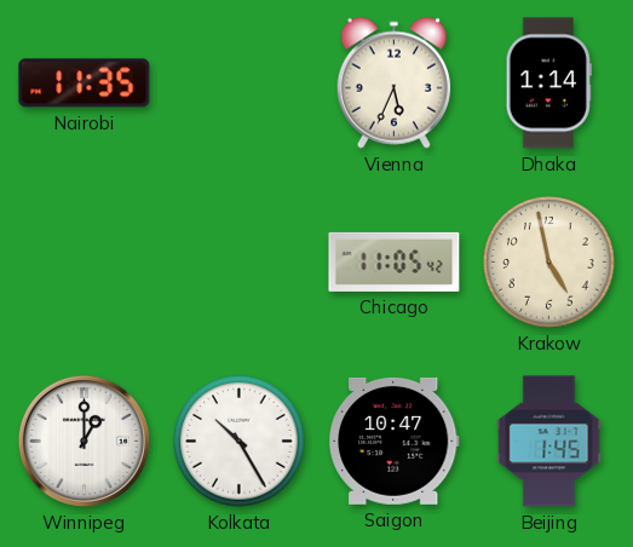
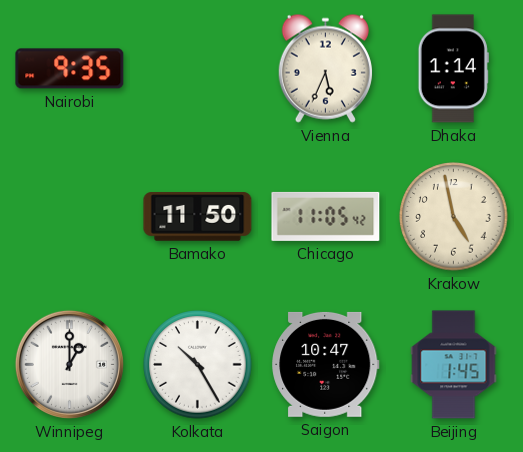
Nairobi: 11:35 -> 9:35 (70, 69)
Bamako: none -> 11:50 (198, 217)
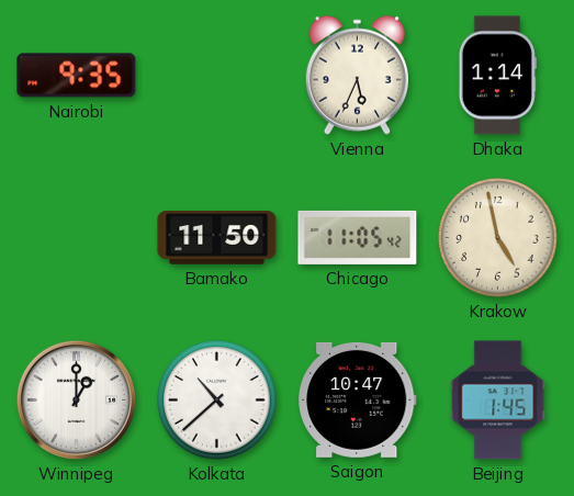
Kolkata: 10:25 -> 10:38 (217, 401)
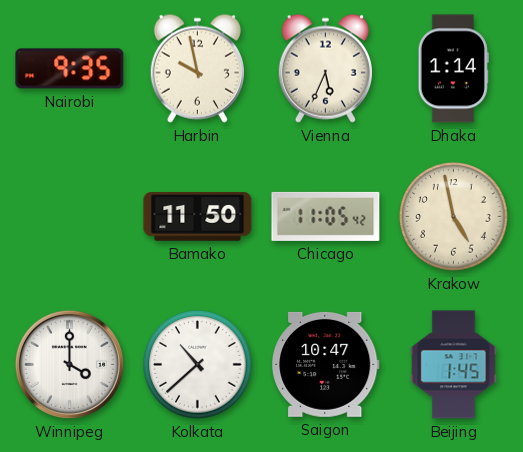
Harbin: none -> 9:58 (197, 68)
Winnipeg: 1:00 -> 4:00 (69, 364)
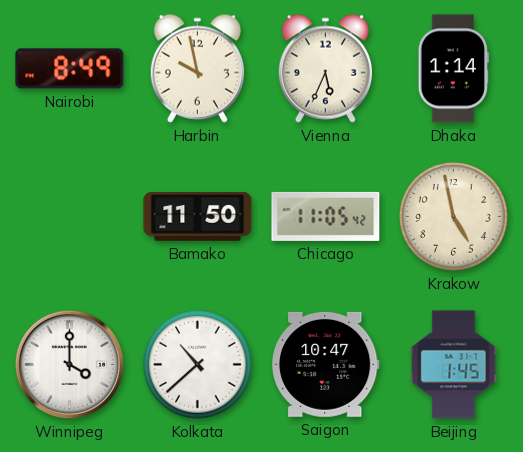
Nairobi: 9:35 -> 8:49 (70, 69)
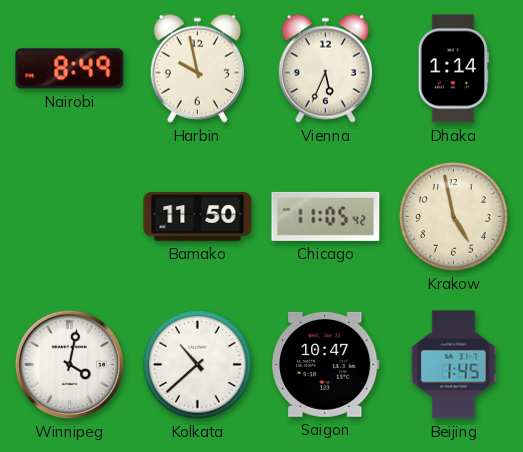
Winnipeg: 4:00 -> 4:02 (69, 364)
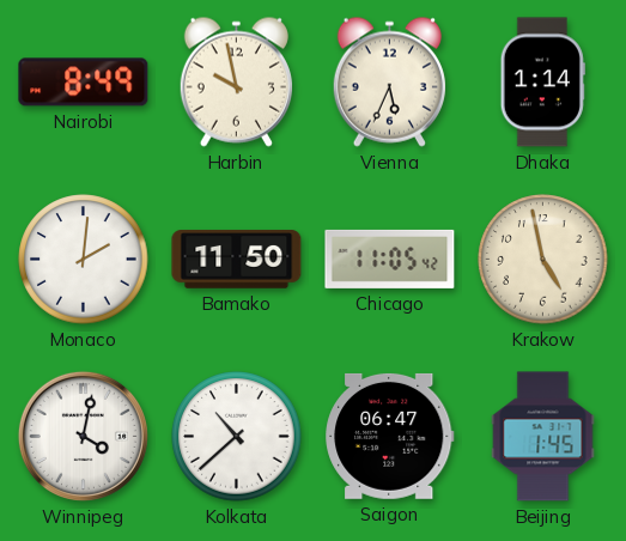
Monaco: none -> 2:01 (84, 260)
Saigon: 10:47 -> 06:47 (390, 436)
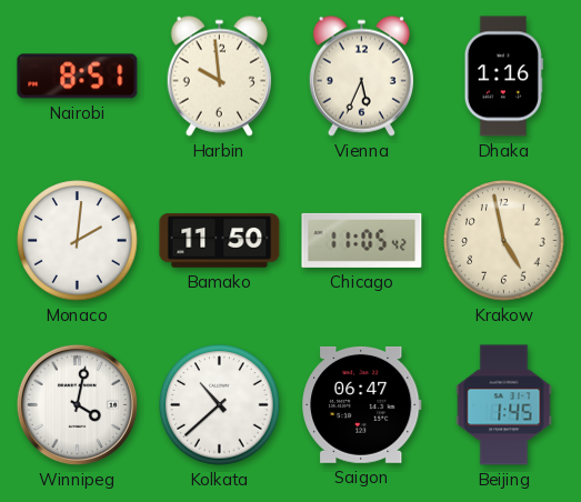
Nairobi: 8:49 -> 8:51 (78, 77)
Harbin: 9:58 -> 9:59 (219, 76)
Dhaka: 1:14 -> 1:16 (503, 77)
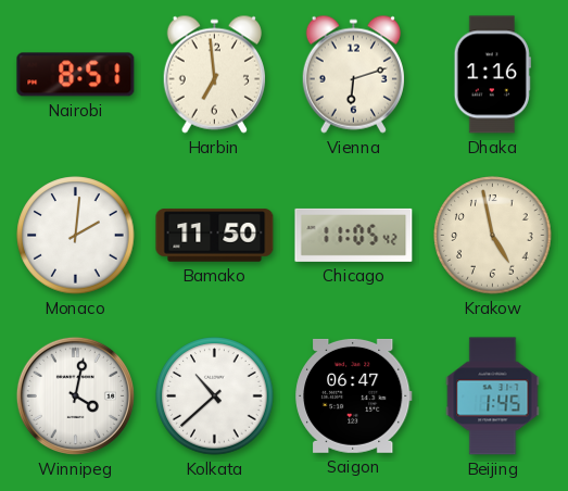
Harbin: 9:59 -> 6:59 (214, 74)
Vienna: 5:34 -> 6:12 (353, 74)
